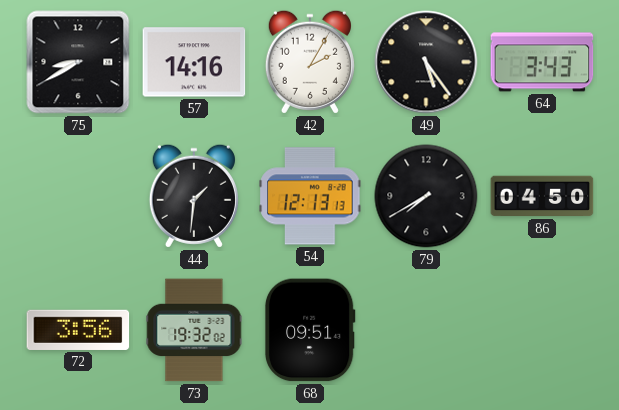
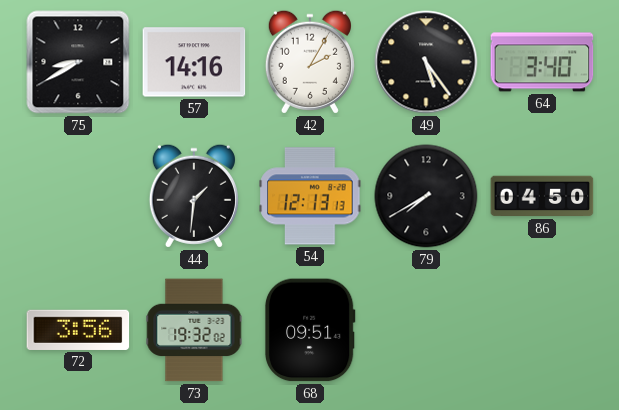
64: 3:43 -> 3:40 (542, 62)
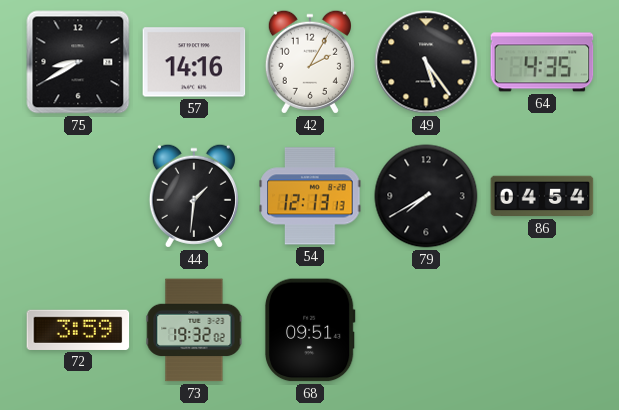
64: 3:40 -> 4:35 (542, 62)
86: 04:50 -> 04:54 (542, 196)
72: 3:56 -> 3:59 (78, 330)
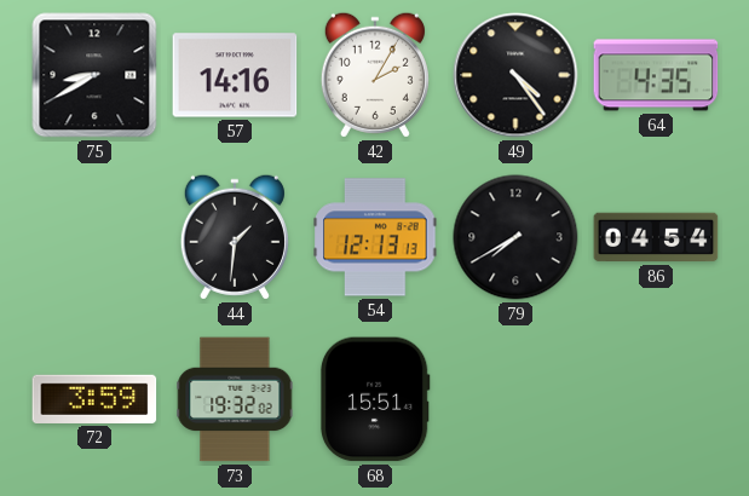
49: 5:24 -> 4:24 (515, 75)
68: 09:51 -> 15:51 (375, 399)
